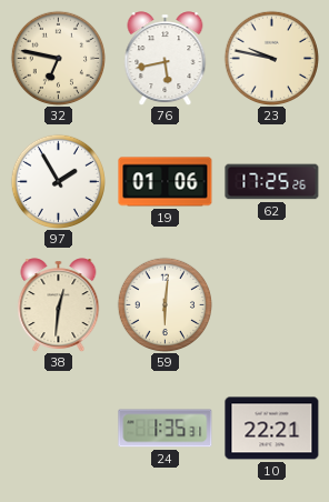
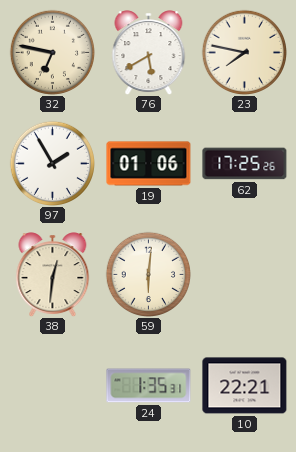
76: 5:43 -> 5:40 (149, 53)
23: 9:47 -> 7:47 (244, 52)
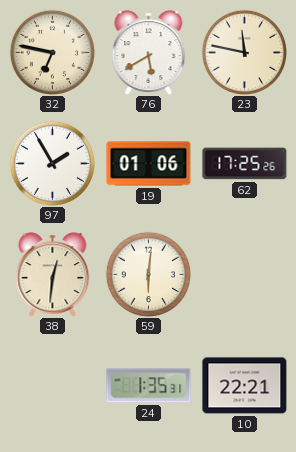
23: 7:47 -> 11:47 (244, 52)
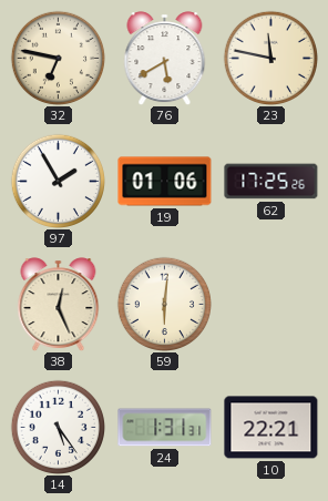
38: 12:31 -> 12:26 (59, 305)
14: none -> 5:24 (58, 427)
24: 1:35 -> 1:31 (165, 428)
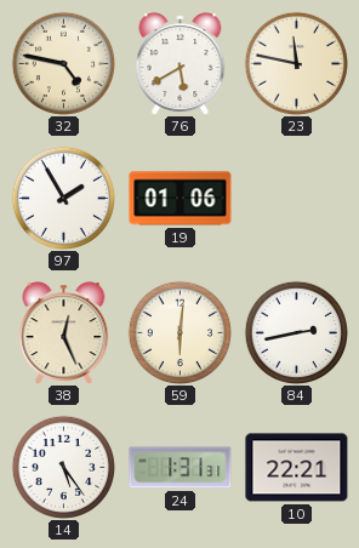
32: 6:47 -> 4:47 (63, 63)
62: 17:25 -> none (271, 182)
84: none -> 2:43 (296, 332)
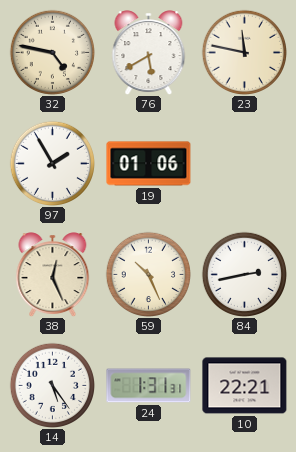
59: 6:01 -> 10:26 (148, 274)
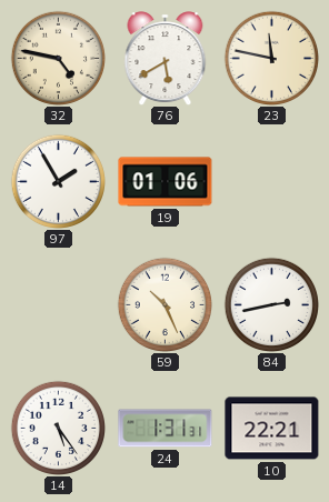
38: 12:26 -> none (53, 275)
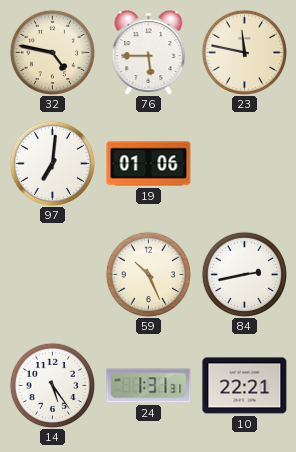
76: 5:40 -> 5:45 (149, 53)
97: 1:55 -> 7:01 (52, 163)
